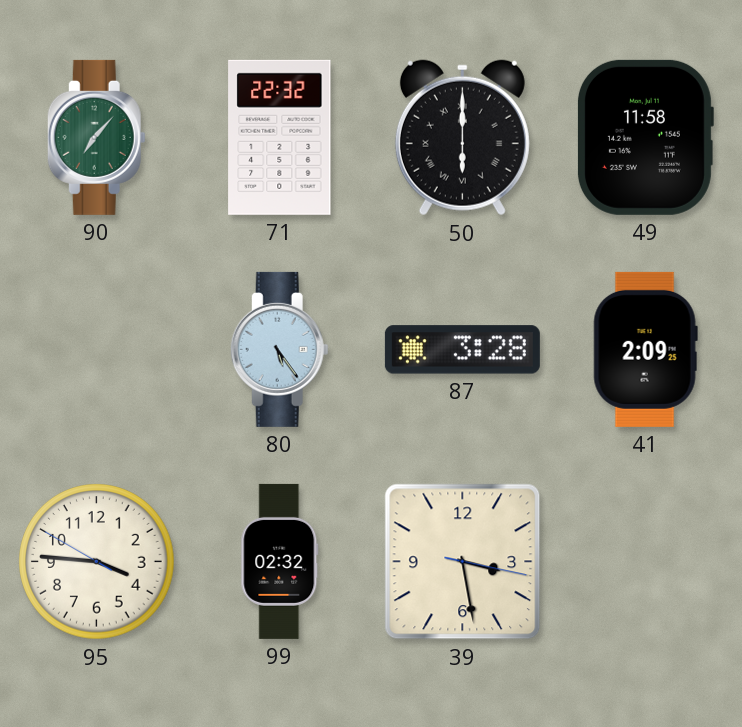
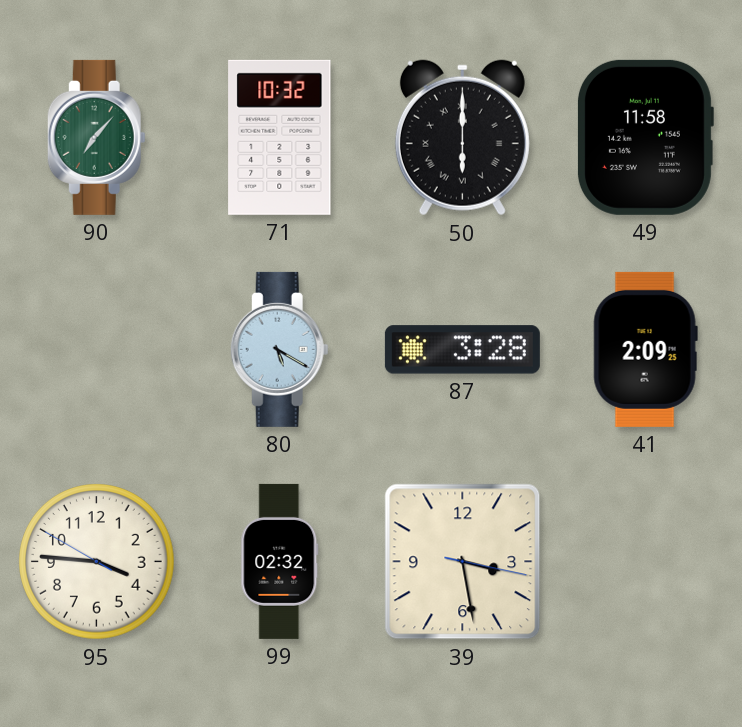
71: 22:32 -> 10:32 (280, 137)
80: 5:24 -> 5:20 (279, 349)
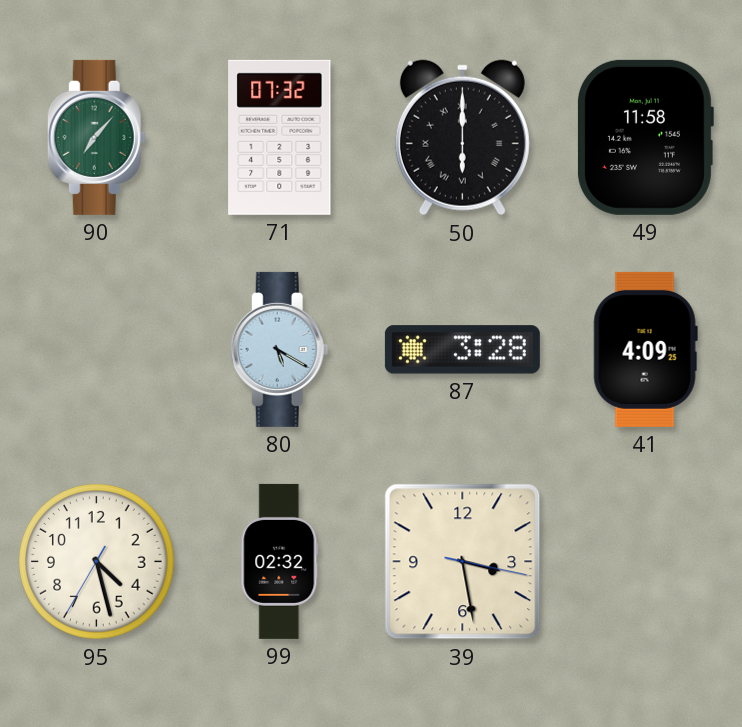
71: 10:32 -> 07:32 (280, 137)
41: 2:09 -> 4:09 (645, 349)
95: 3:45 -> 4:27 (97, 562)
